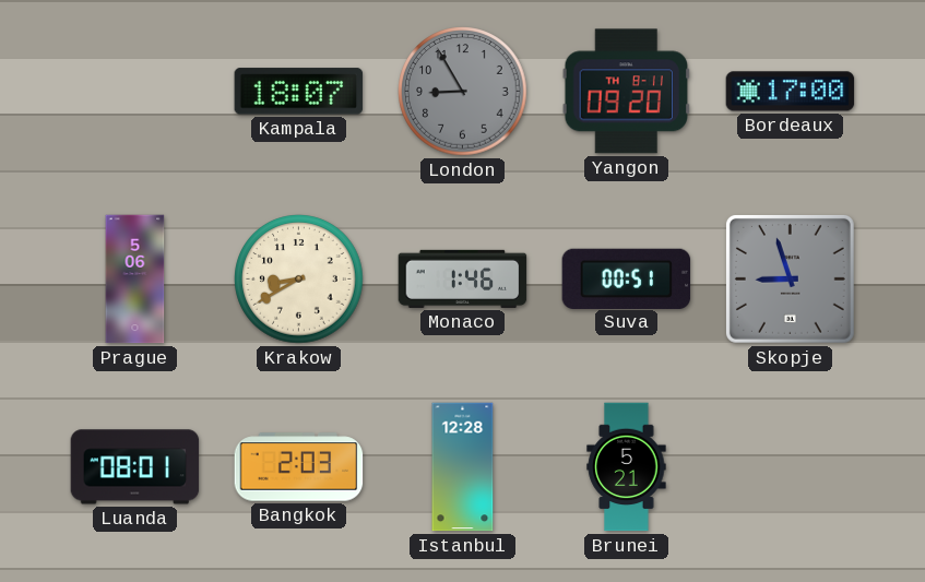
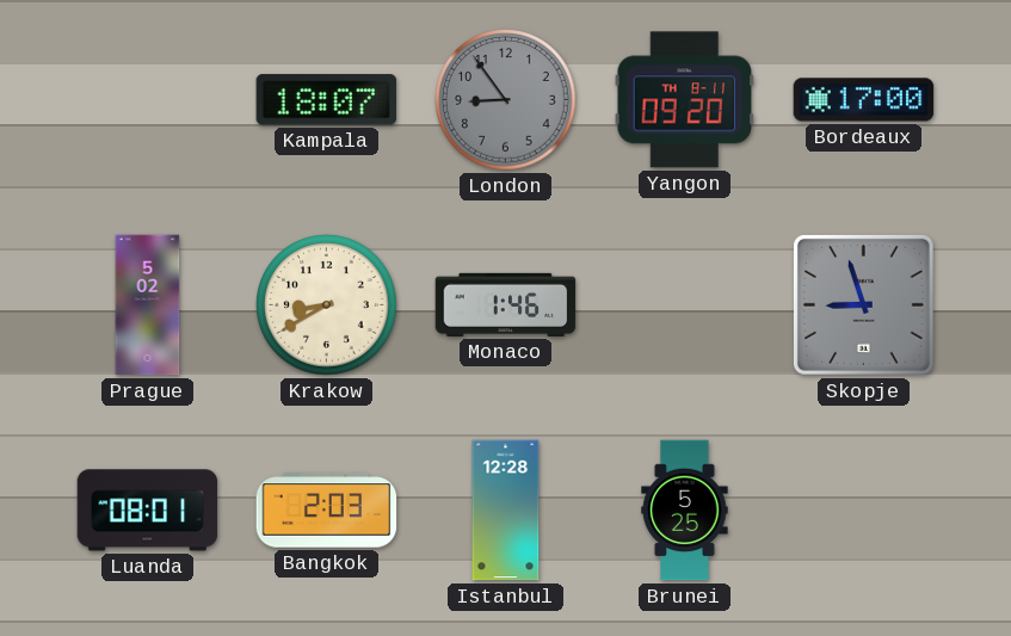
London: 8:55 -> 8:54 (506, 100)
Prague: 5:06 -> 5:02 (148, 305)
Suva: 00:51 -> none (627, 278)
Brunei: 5:21 -> 5:25 (685, 511)
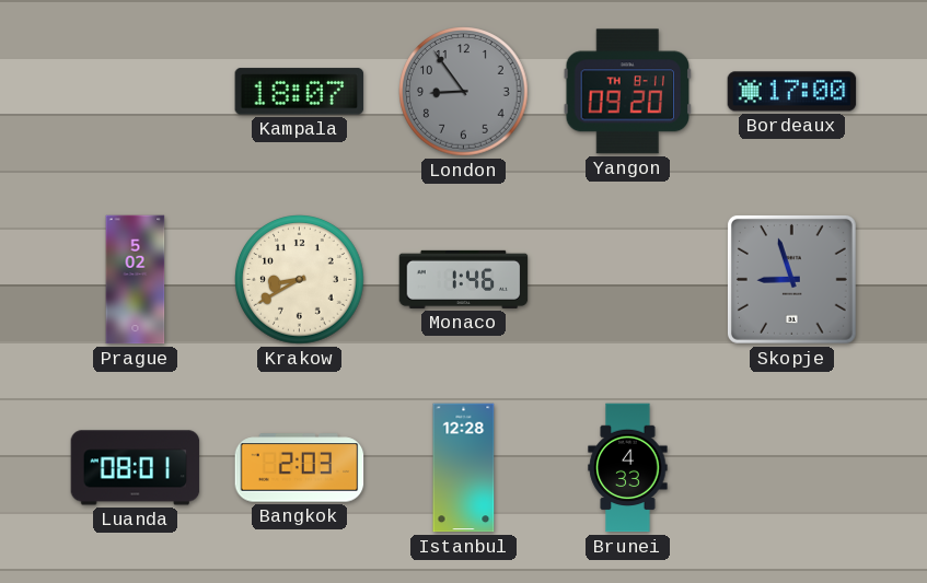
Brunei: 5:25 -> 4:33 (628, 468)
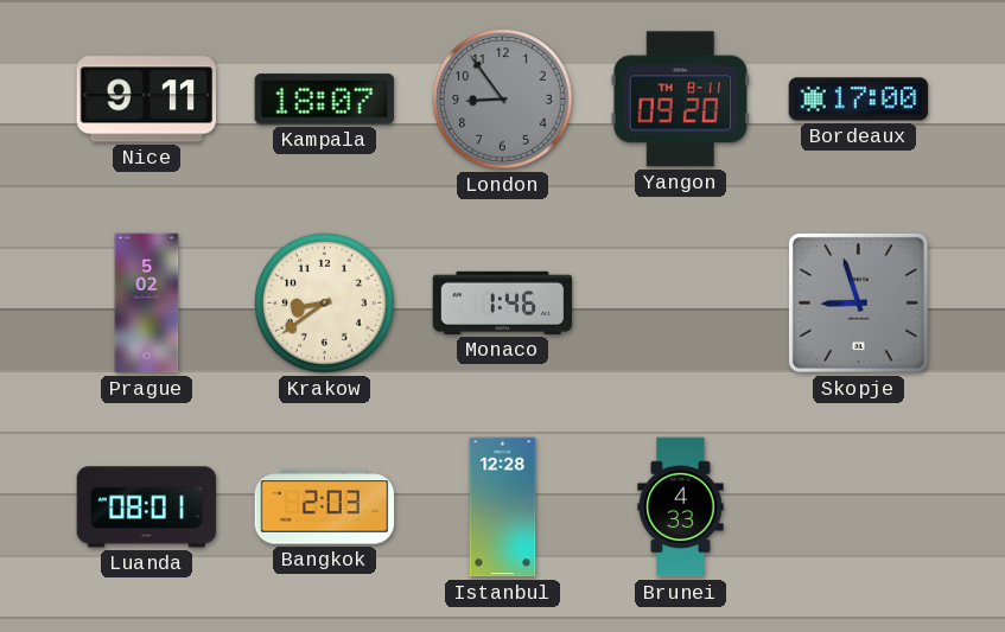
Nice: none -> 9:11 (147, 100)
Krakow: 8:40 -> 8:39 (325, 304)
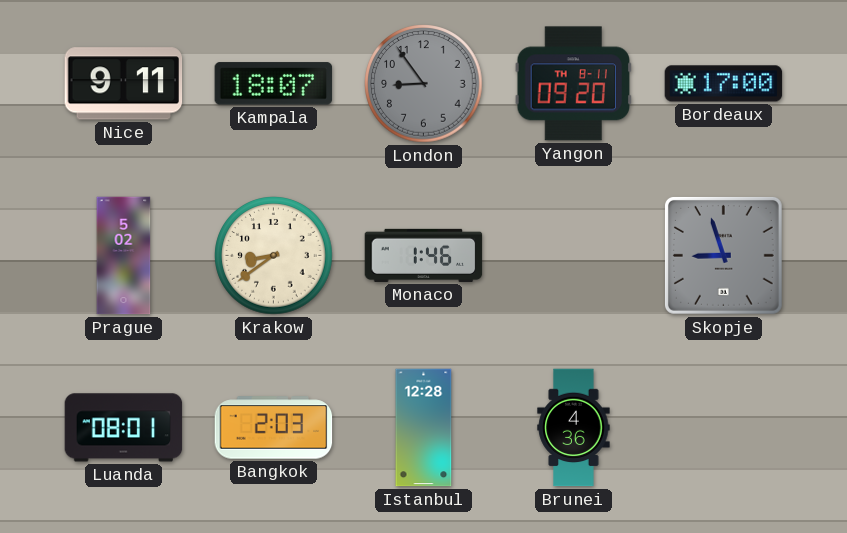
Brunei: 4:33 -> 4:36 (574, 428)
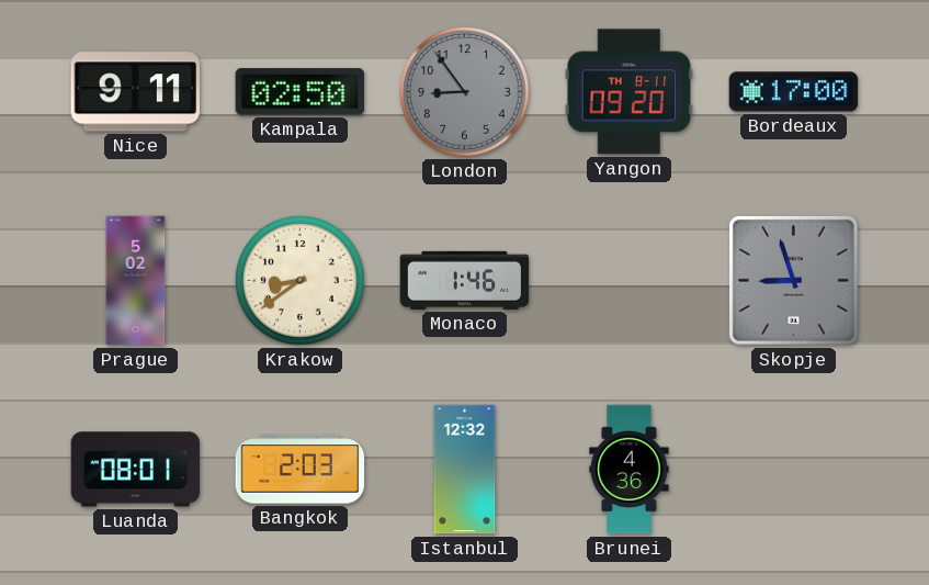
Kampala: 18:07 -> 02:50 (301, 92)
Istanbul: 12:28 -> 12:32 (465, 470)
